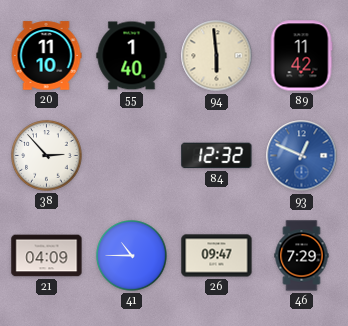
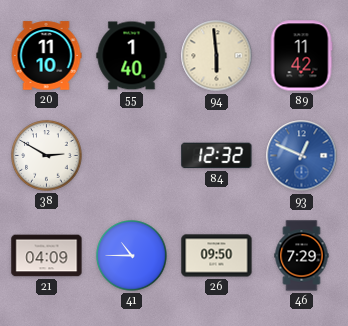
38: 2:53 -> 2:50 (47, 156)
26: 09:47 -> 09:50 (217, 256)
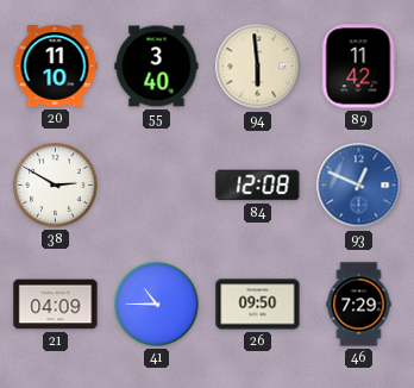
55: 1:40 -> 3:40 (157, 67)
84: 12:32 -> 12:08 (258, 186)
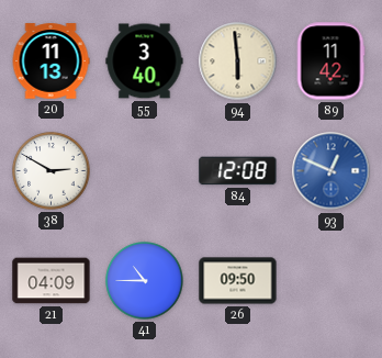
20: 11:10 -> 11:13 (50, 61)
46: 7:29 -> none (359, 305)
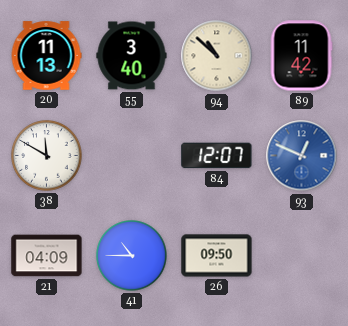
94: 5:59 -> 10:52 (217, 56)
38: 2:50 -> 11:50 (47, 156)
84: 12:08 -> 12:07 (217, 156)
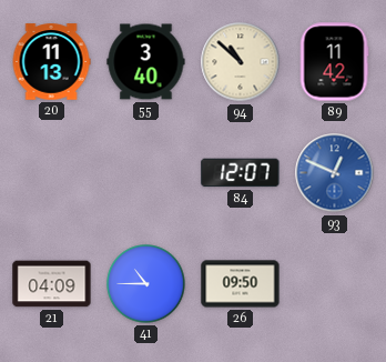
38: 11:50 -> none (47, 156)
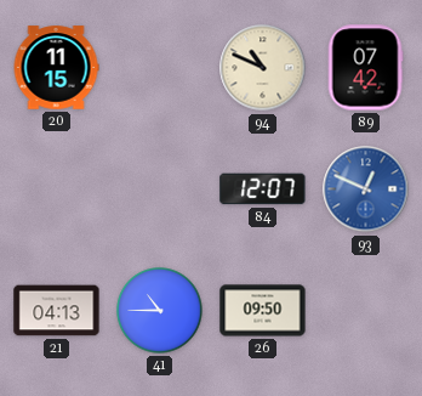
20: 11:13 -> 11:15 (56, 68)
55: 3:40 -> none (146, 62)
94: 10:52 -> 10:49 (263, 68)
89: 11:42 -> 07:42 (365, 68)
21: 04:09 -> 04:13 (57, 311)
